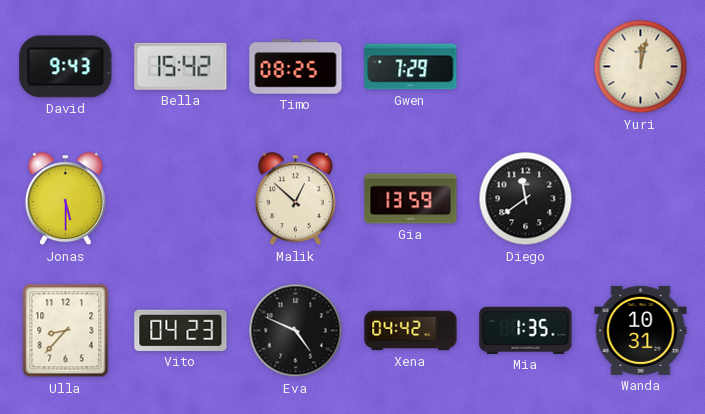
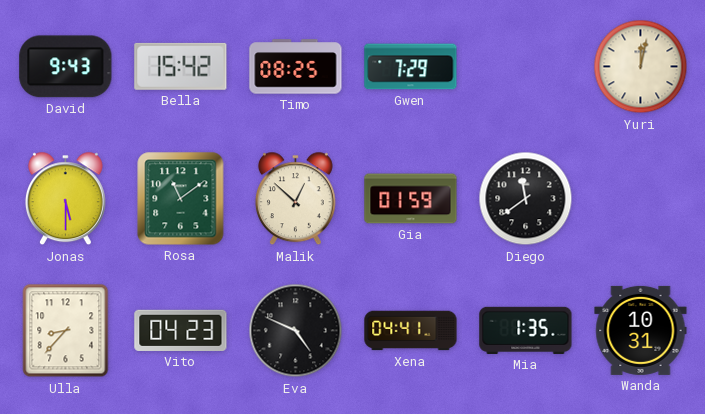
Rosa: none -> 11:09 (181, 199)
Gia: 13:59 -> 01:59 (411, 199)
Xena: 04:42 -> 04:41 (411, 331)
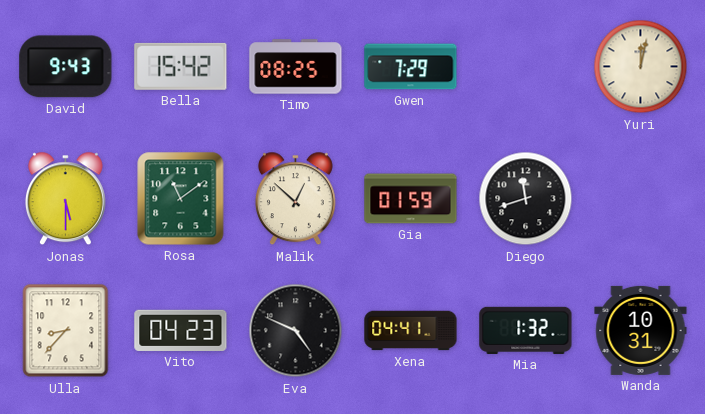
Diego: 11:39 -> 11:42 (526, 199)
Mia: 1:35 -> 1:32 (526, 330)
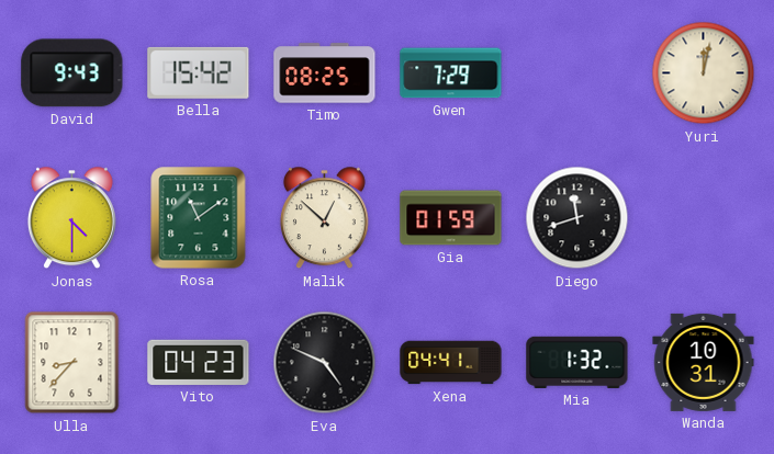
Jonas: 5:30 -> 4:30 (71, 218)
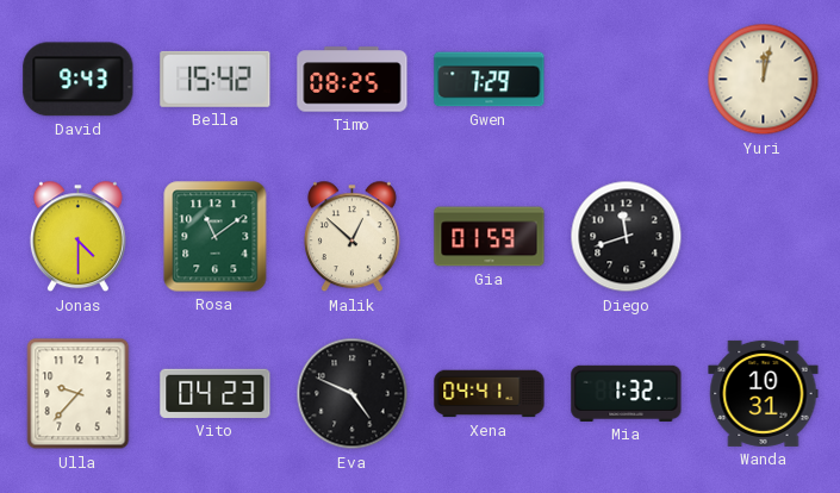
Ulla: 8:37 -> 9:37 (79, 394)
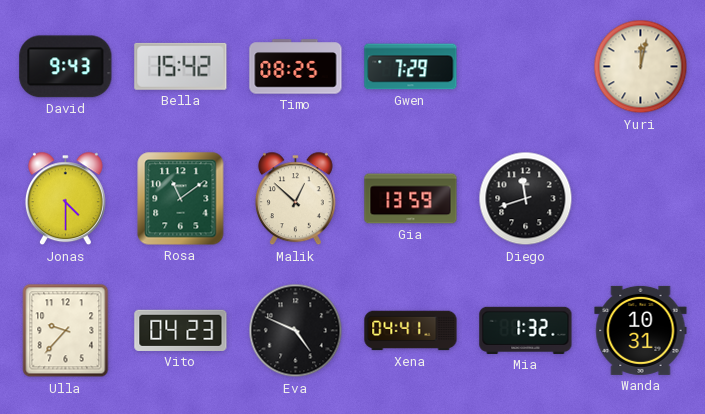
Gia: 01:59 -> 13:59 (411, 199)
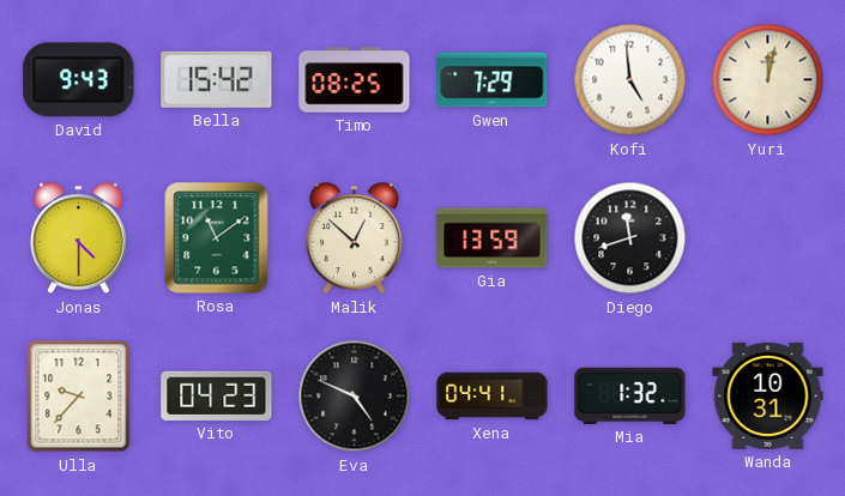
Kofi: none -> 4:59 (630, 80)
